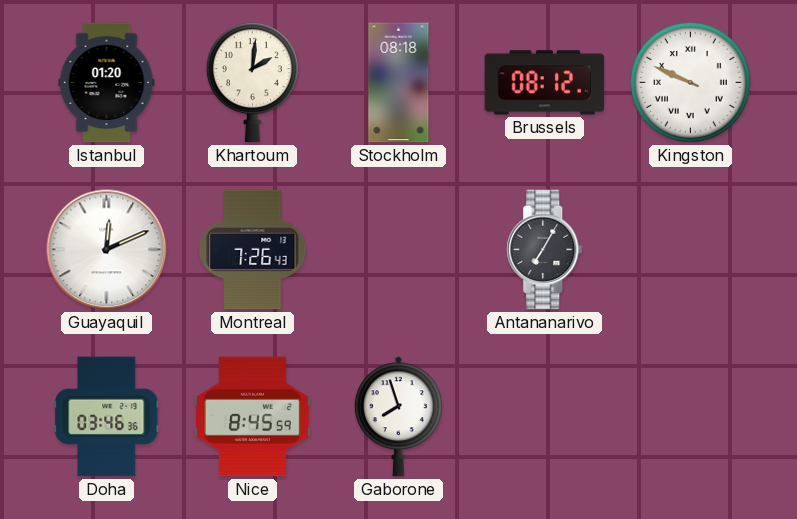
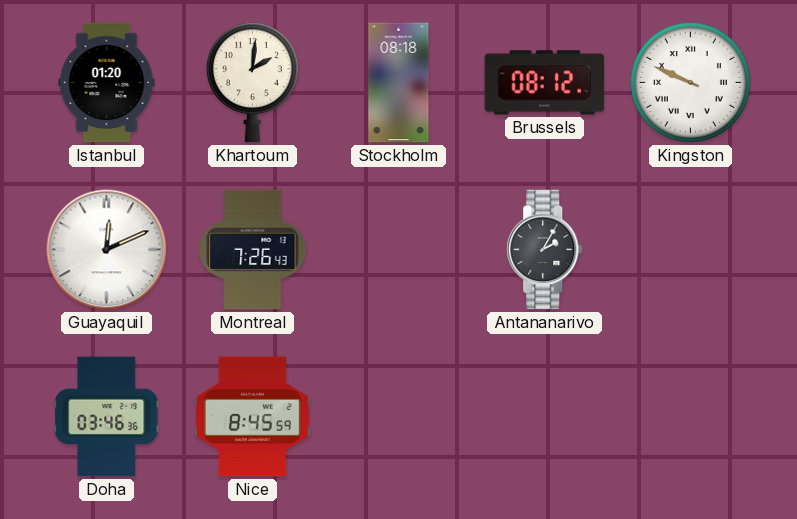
Antananarivo: 7:05 -> 2:05 (545, 250)
Gaborone: 7:57 -> none (398, 417)
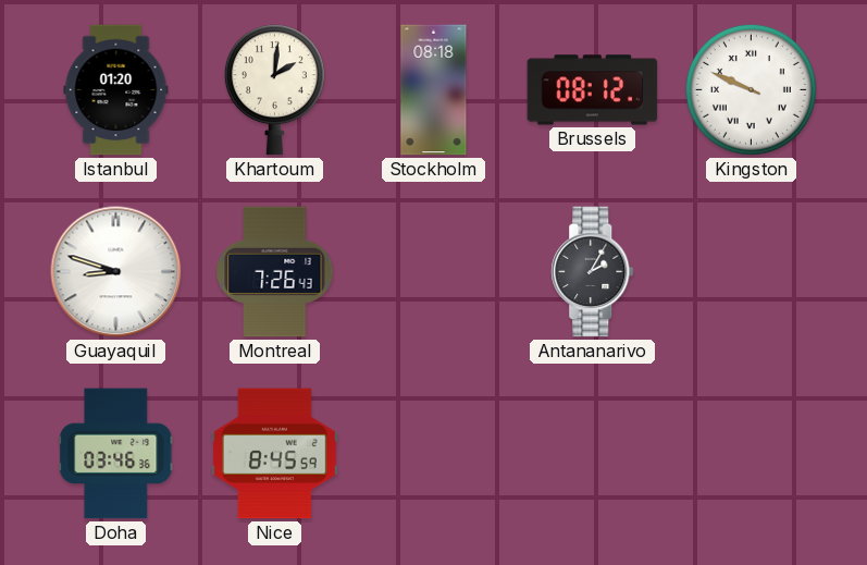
Guayaquil: 12:11 -> 8:48 (116, 272)
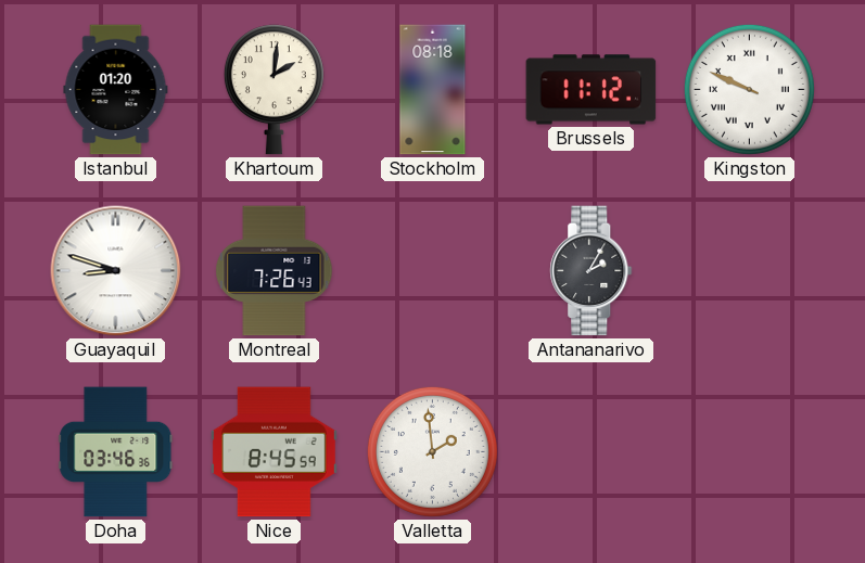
Brussels: 08:12 -> 11:12 (591, 90)
Valletta: none -> 1:59 (432, 451)
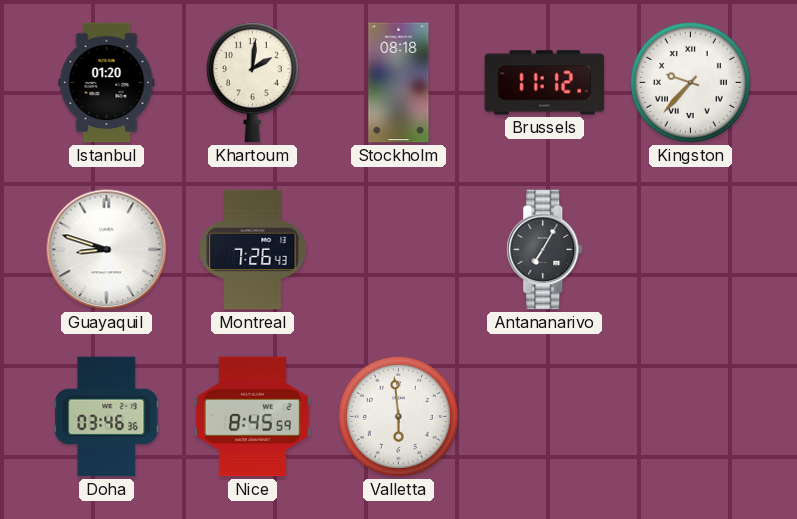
Kingston: 9:49 -> 9:37 (690, 82)
Antananarivo: 2:05 -> 7:05 (545, 250)
Valletta: 1:59 -> 5:59 (398, 416)
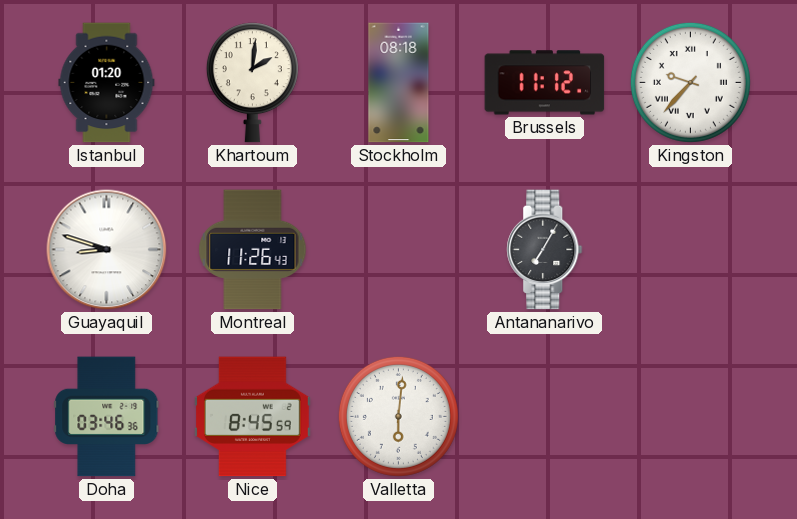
Montreal: 7:26 -> 11:26 (253, 250)
Valletta: 5:59 -> 6:01 (398, 416)
